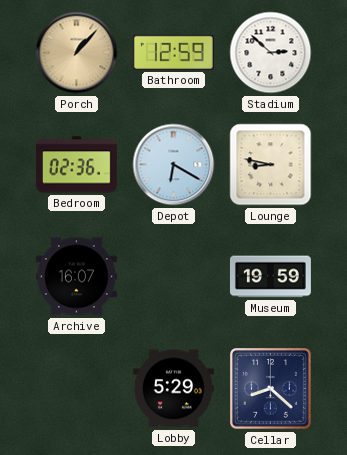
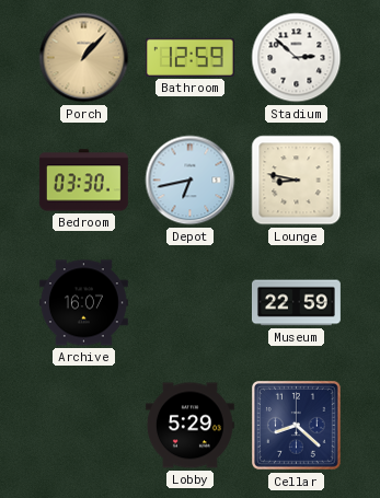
Bedroom: 02:36 -> 03:30 (83, 181)
Depot: 6:20 -> 6:43 (191, 181)
Museum: 19:59 -> 22:59 (296, 303)
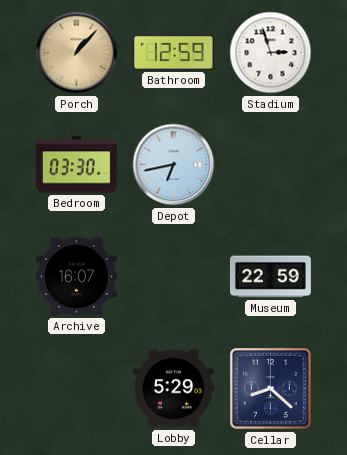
Stadium: 2:52 -> 2:57 (271, 53)
Lounge: 8:47 -> none (297, 181)
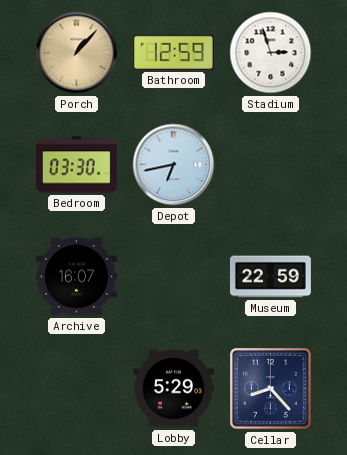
Cellar: 8:22 -> 8:23 (271, 389)
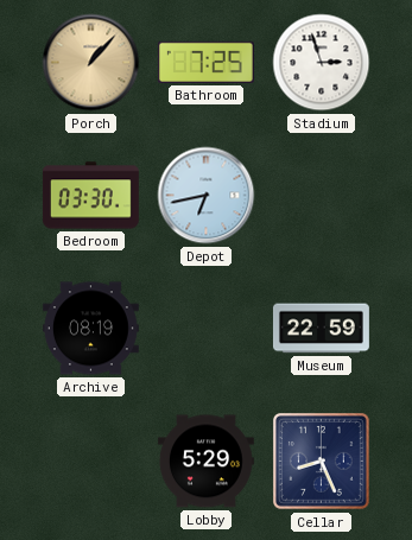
Bathroom: 12:59 -> 7:25 (205, 62)
Archive: 16:07 -> 08:19 (90, 329)
Cellar: 8:23 -> 8:26 (322, 462)
